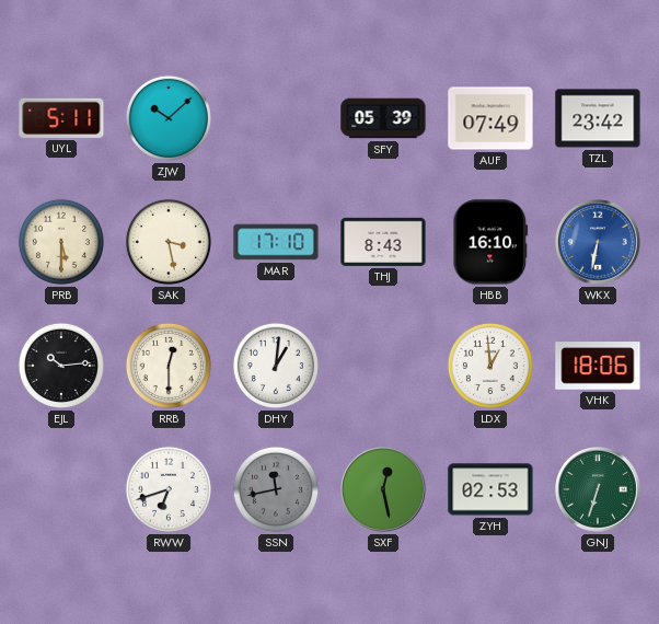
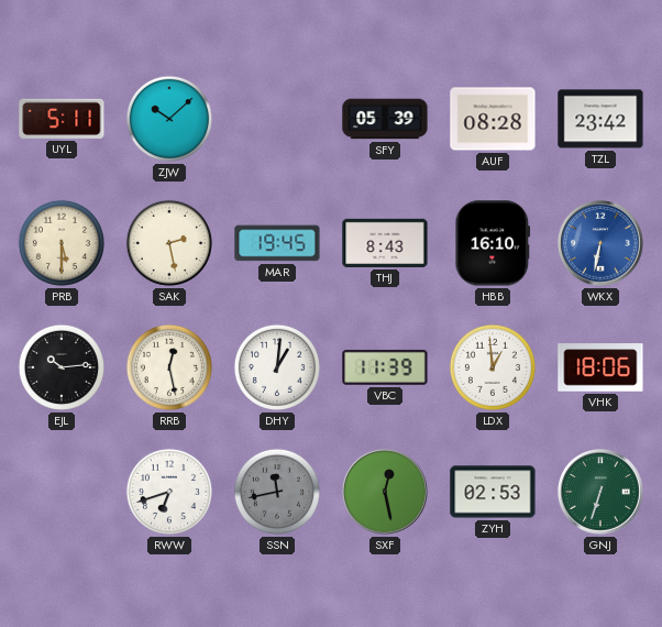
AUF: 07:49 -> 08:28 (493, 119)
SAK: 3:28 -> 2:28 (169, 243)
MAR: 17:10 -> 19:45 (277, 243)
RRB: 12:30 -> 12:28 (169, 367)
VBC: none -> 11:39 (385, 367)
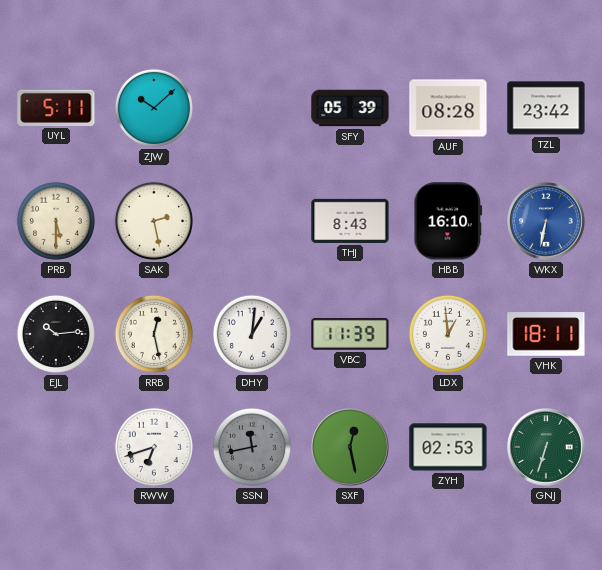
MAR: 19:45 -> none (277, 243)
VHK: 18:06 -> 18:11 (546, 334)
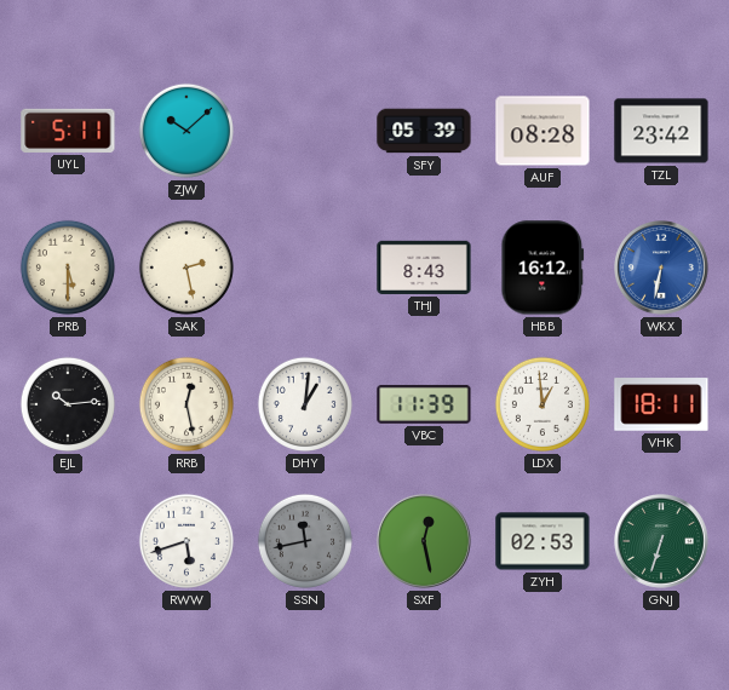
HBB: 16:10 -> 16:12 (543, 268)
RWW: 6:42 -> 5:42 (186, 541)
